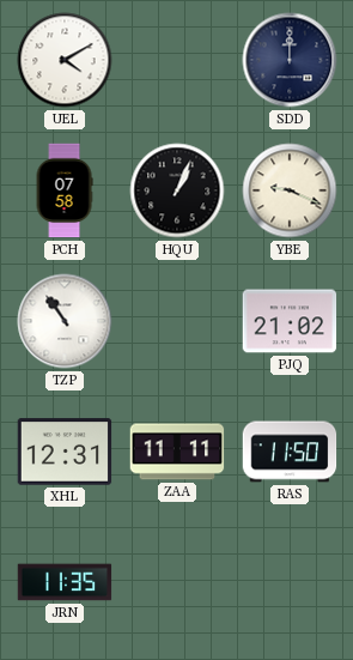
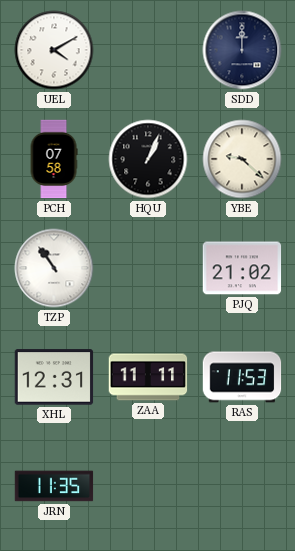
YBE: 9:19 -> 9:22 (242, 159)
RAS: 11:50 -> 11:53 (242, 377)
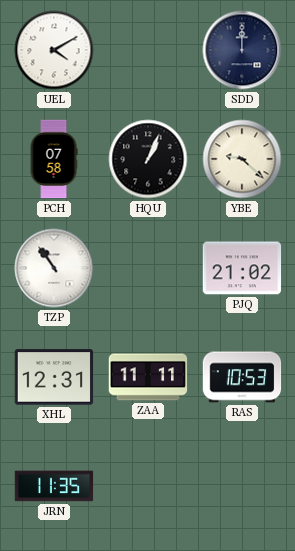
RAS: 11:53 -> 10:53 (242, 377)
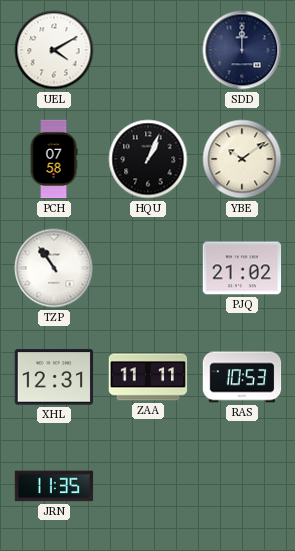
YBE: 9:22 -> 10:09 (242, 159)
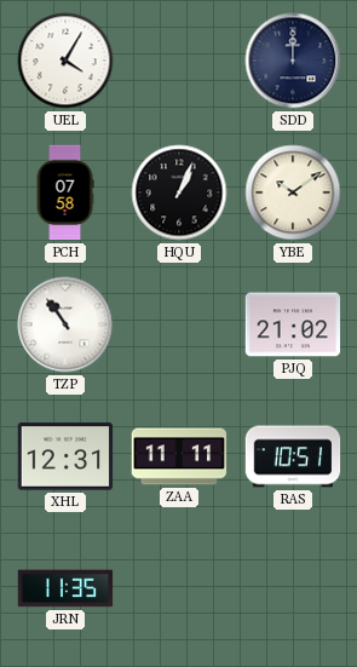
UEL: 4:10 -> 4:05 (65, 61)
RAS: 10:53 -> 10:51 (293, 456)
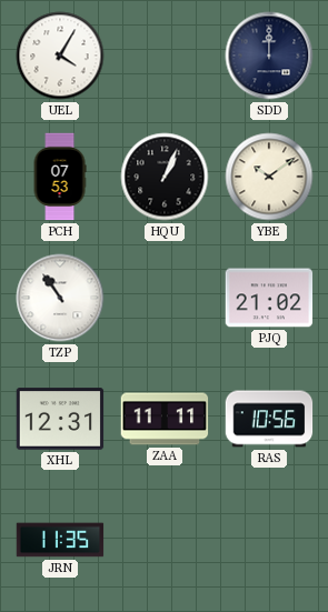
PCH: 07:58 -> 07:53 (60, 177)
RAS: 10:51 -> 10:56 (269, 419)
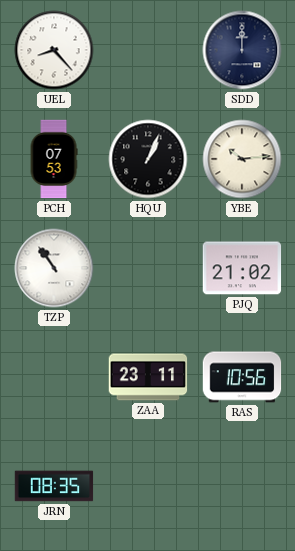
UEL: 4:05 -> 8:23 (54, 50)
YBE: 10:09 -> 10:14 (242, 159)
XHL: 12:31 -> none (60, 419)
ZAA: 11:11 -> 23:11 (148, 377)
JRN: 11:35 -> 08:35 (54, 486)
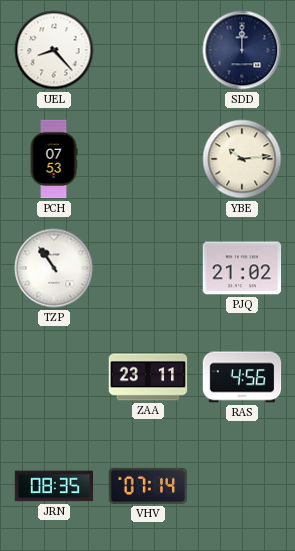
HQU: 1:04 -> none (148, 159)
RAS: 10:56 -> 4:56 (242, 377)
VHV: none -> 07:14 (148, 486)
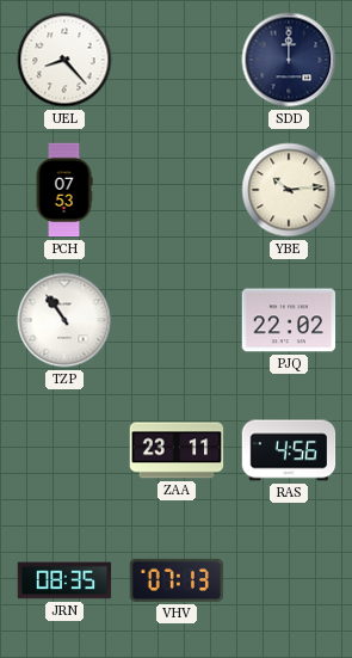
PJQ: 21:02 -> 22:02 (289, 320)
VHV: 07:14 -> 07:13 (177, 580)
